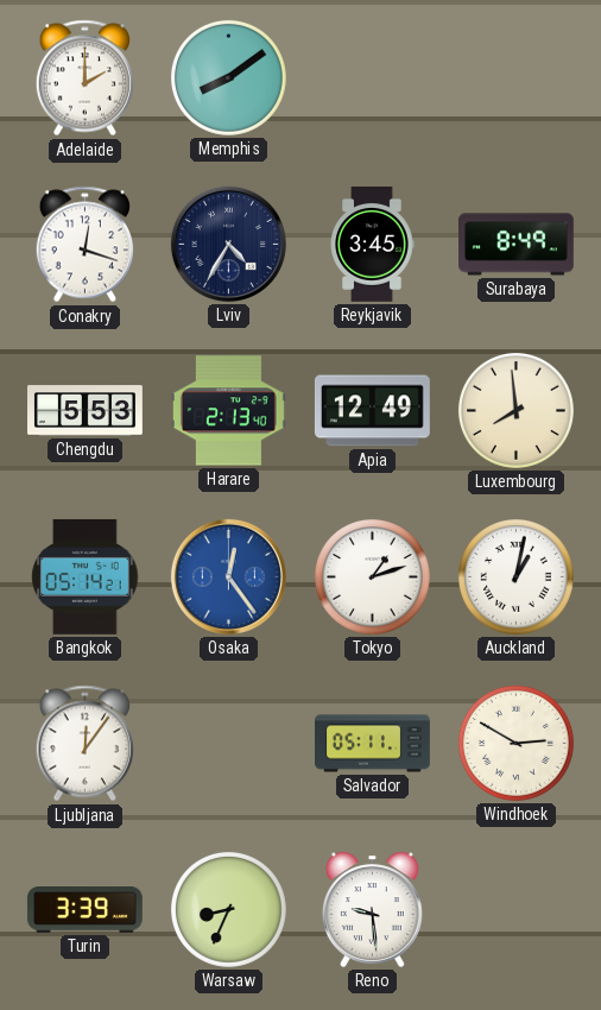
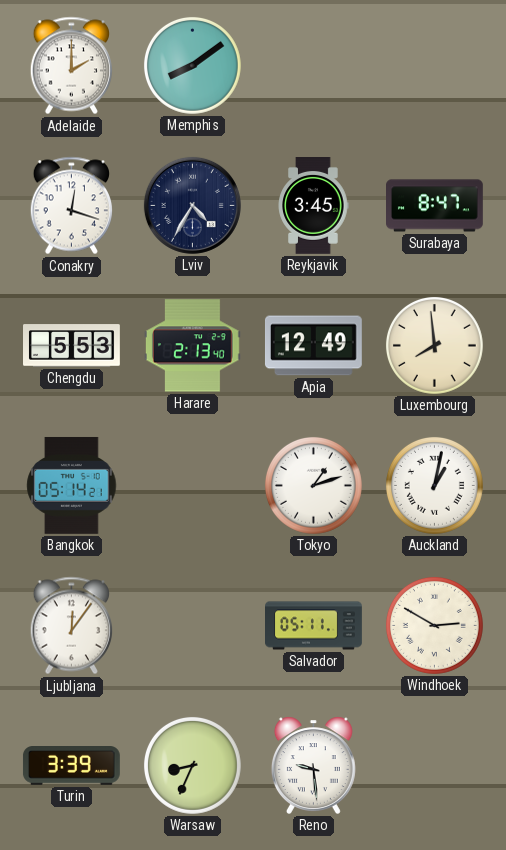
Surabaya: 8:49 -> 8:47 (435, 206)
Osaka: 12:24 -> none (228, 576)
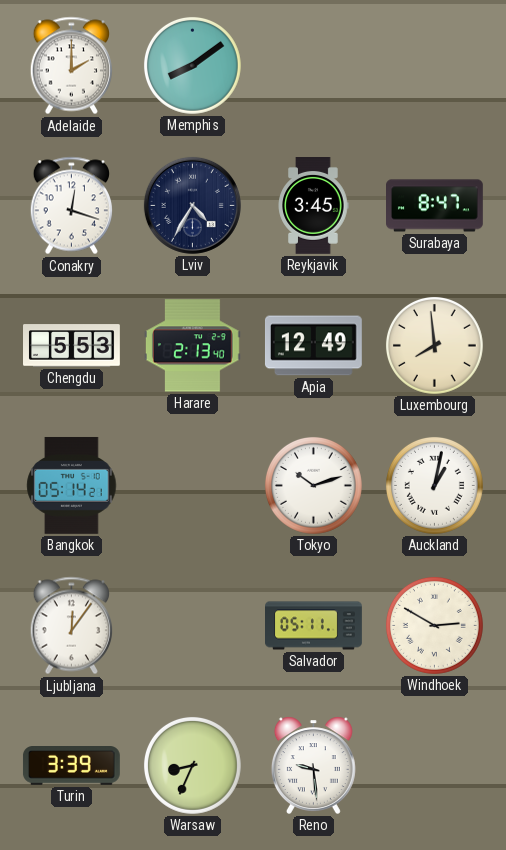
Tokyo: 1:12 -> 10:12 (313, 485)
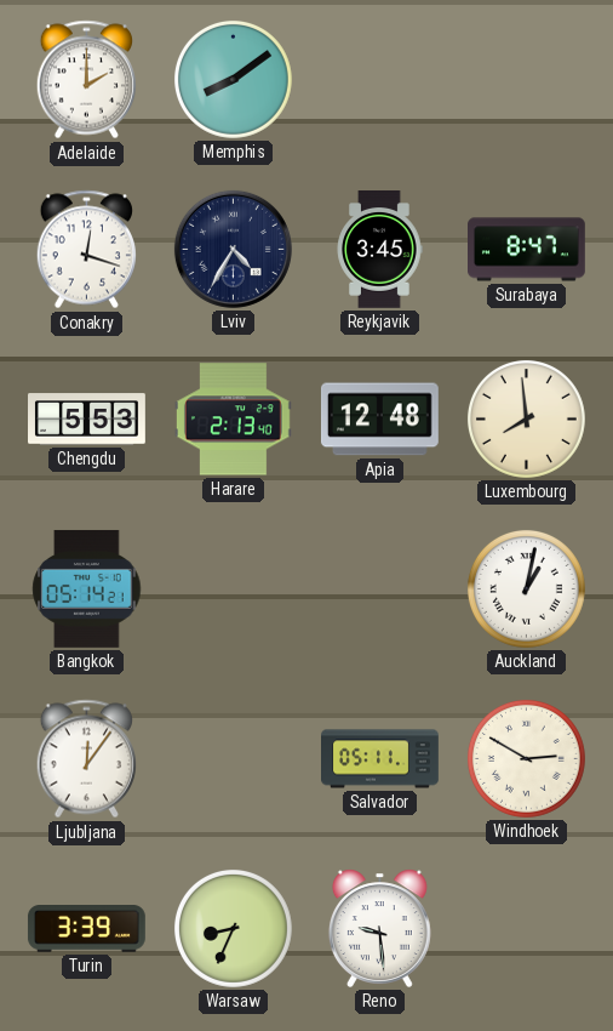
Apia: 12:49 -> 12:48 (379, 420)
Tokyo: 10:12 -> none (313, 485)
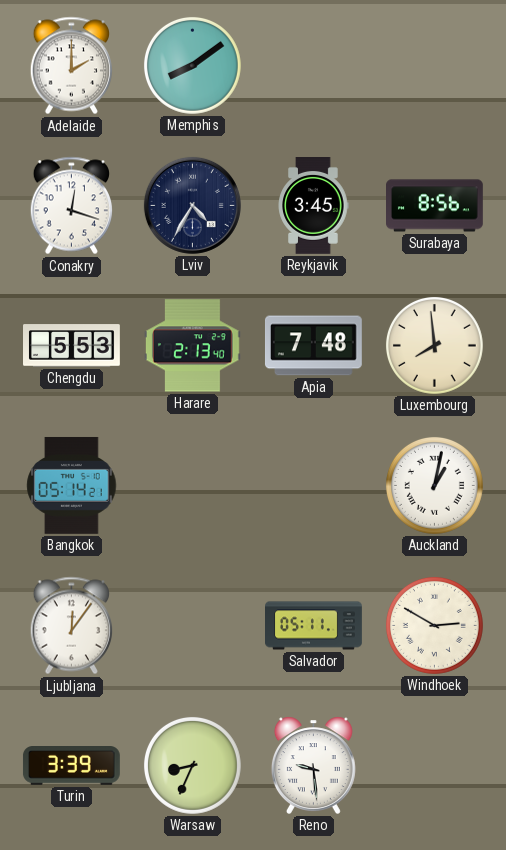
Surabaya: 8:47 -> 8:56 (435, 206)
Apia: 12:48 -> 7:48 (313, 346)
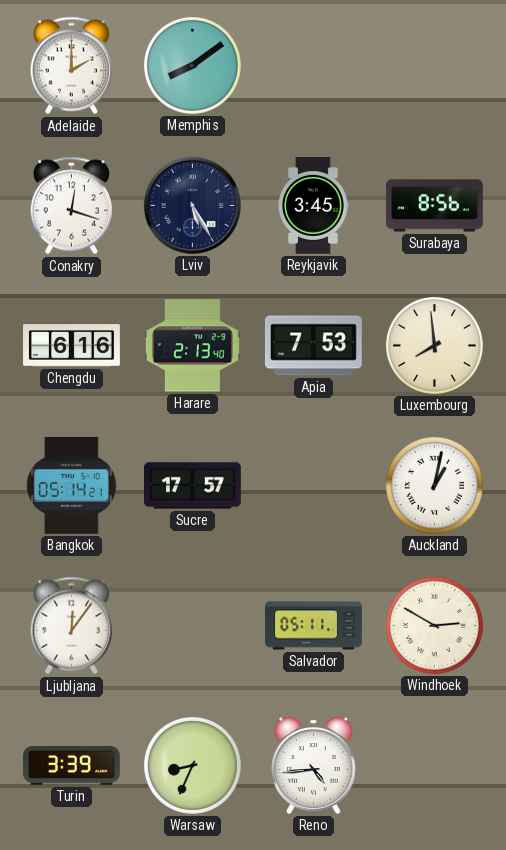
Lviv: 4:35 -> 5:25 (192, 205)
Chengdu: 5:53 -> 6:16 (72, 346)
Apia: 7:48 -> 7:53 (313, 346)
Sucre: none -> 17:57 (193, 486)
Reno: 9:29 -> 4:44 (313, 765)
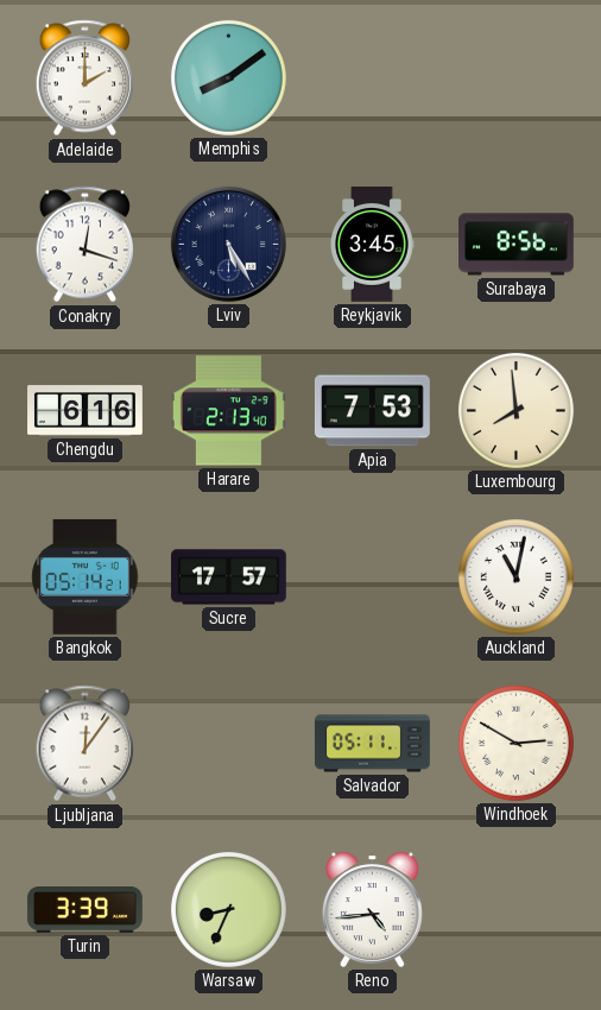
Auckland: 1:02 -> 11:02 (515, 576)
